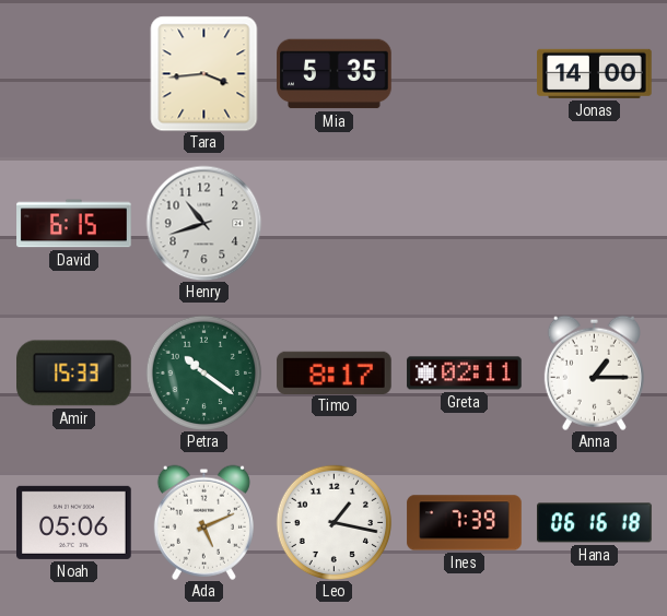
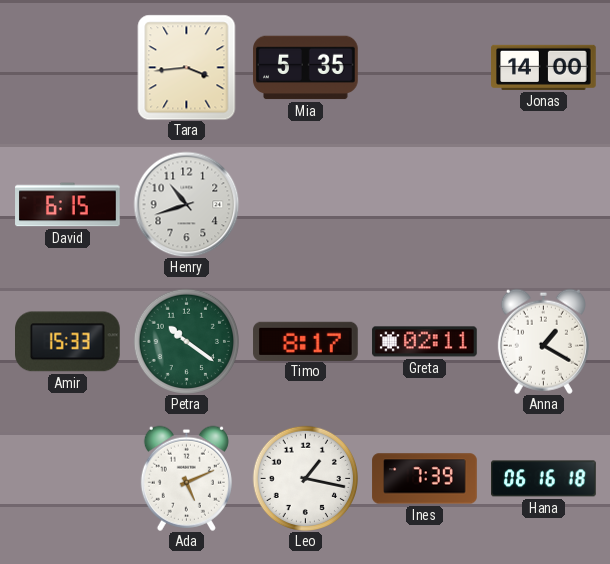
Anna: 1:15 -> 1:20 (543, 341)
Noah: 05:06 -> none (74, 522)
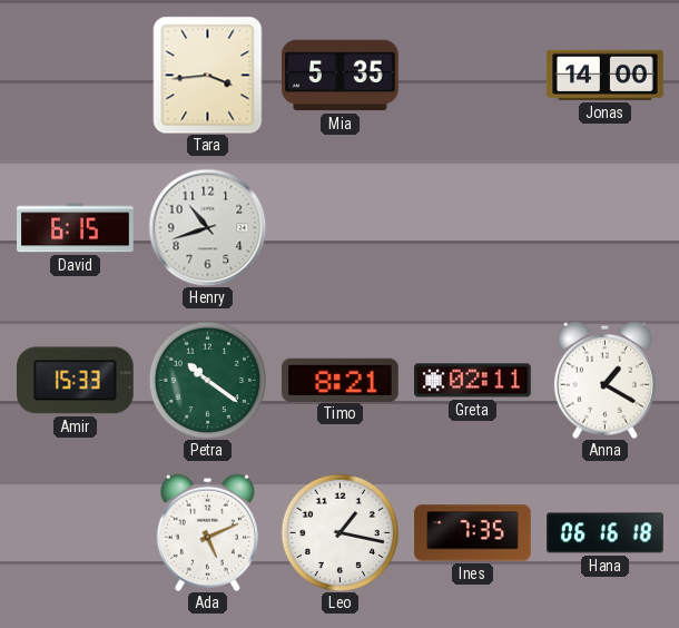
Timo: 8:17 -> 8:21 (341, 380)
Ines: 7:39 -> 7:35 (473, 533)
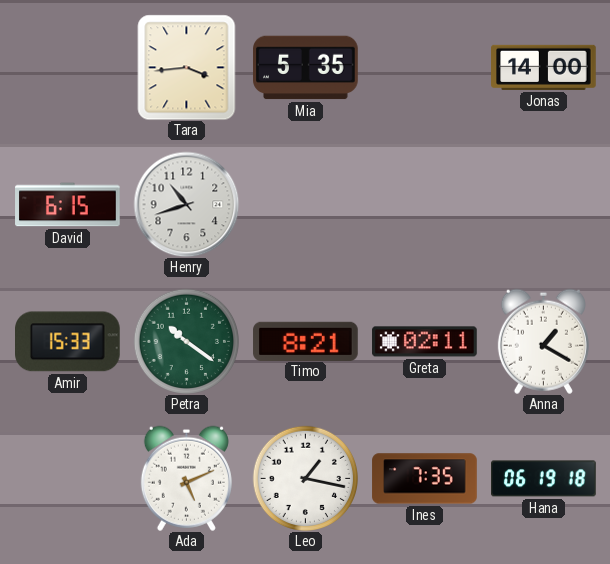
Hana: 06:16 -> 06:19 (544, 479)
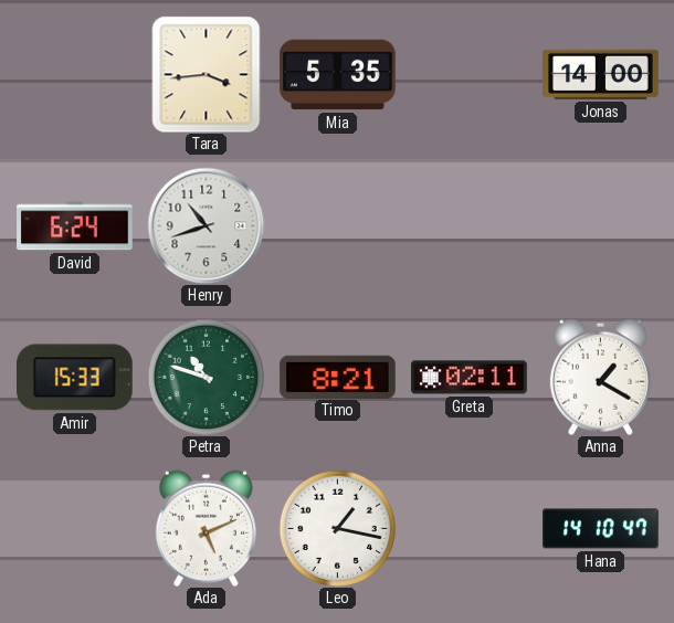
David: 6:15 -> 6:24 (75, 226)
Petra: 10:21 -> 10:48 (206, 377)
Ines: 7:35 -> none (425, 479)
Hana: 06:19 -> 14:10 (601, 529)
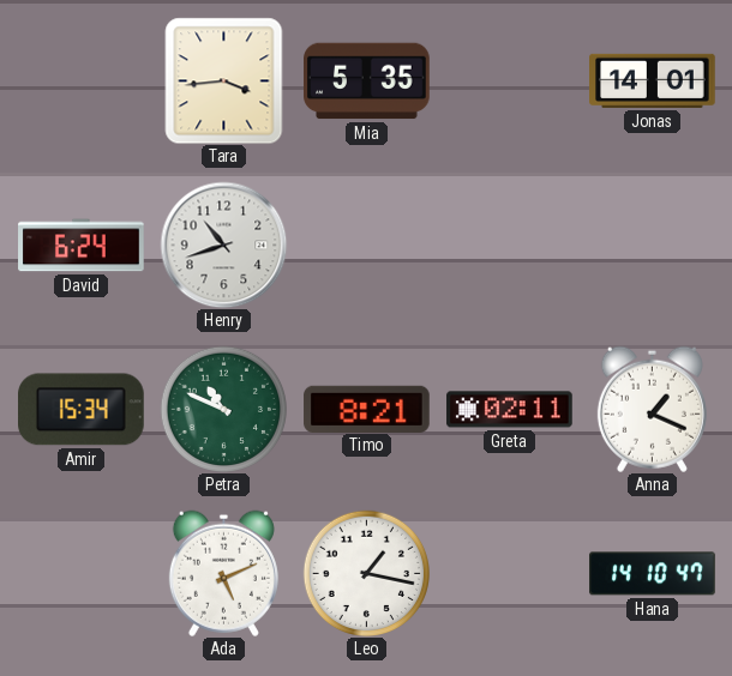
Jonas: 14:00 -> 14:01 (653, 80)
Amir: 15:33 -> 15:34 (82, 410)
Petra: 10:48 -> 10:49 (223, 409)
Anna: 1:20 -> 1:19 (652, 409)
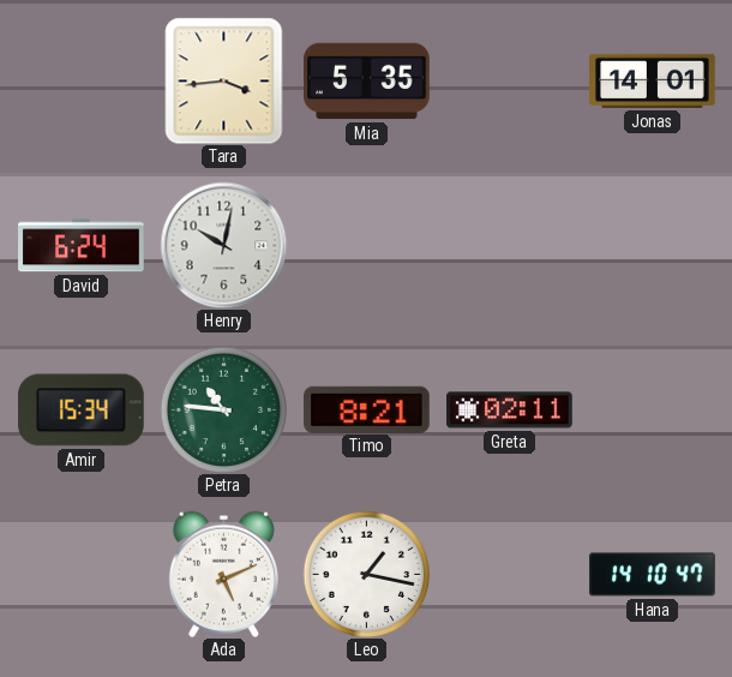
Henry: 10:42 -> 10:02 (223, 245)
Petra: 10:49 -> 10:46 (223, 409)
Anna: 1:19 -> none (652, 409)
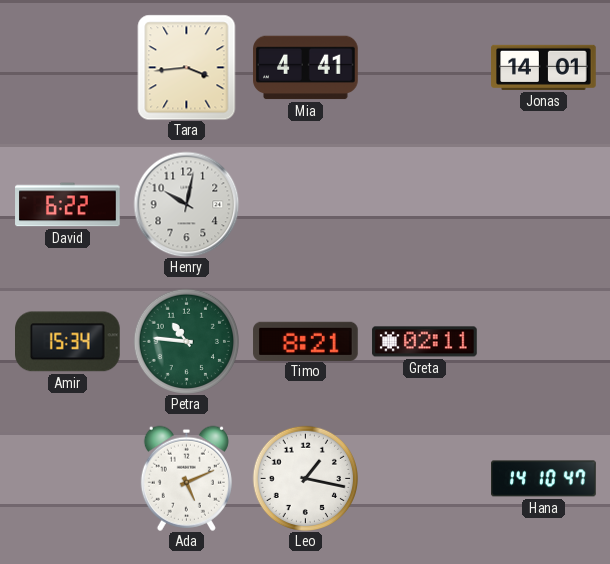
Mia: 5:35 -> 4:41 (306, 68)
David: 6:24 -> 6:22 (68, 205)
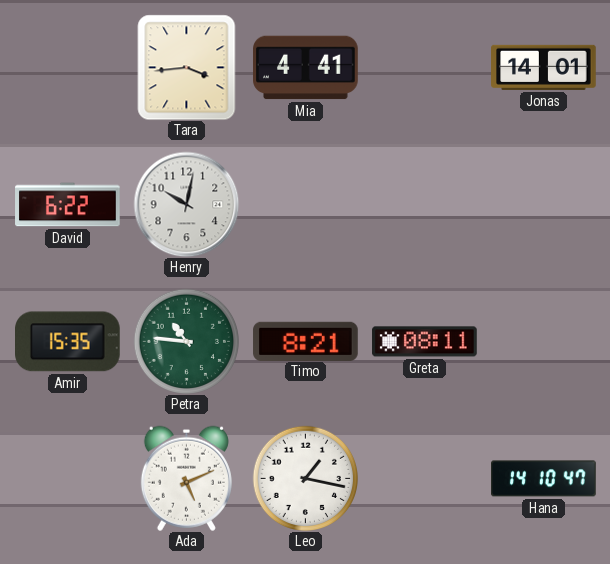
Amir: 15:34 -> 15:35 (68, 342)
Greta: 02:11 -> 08:11 (425, 342)
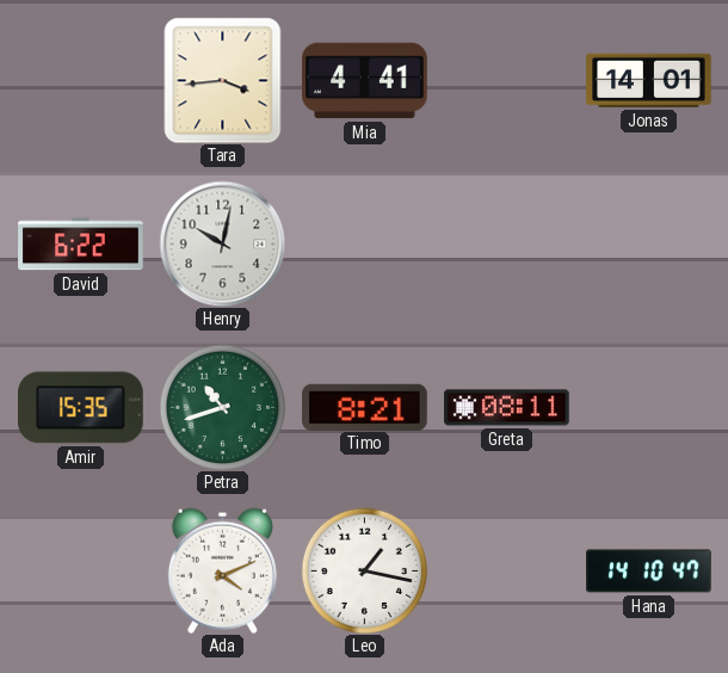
Petra: 10:46 -> 10:42 (222, 407)
Ada: 5:11 -> 4:11 (222, 570)
